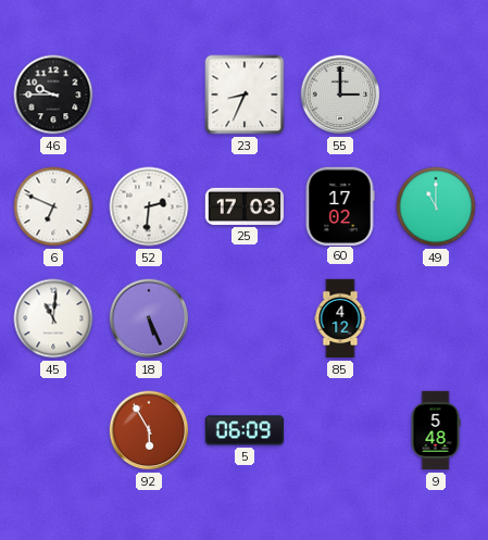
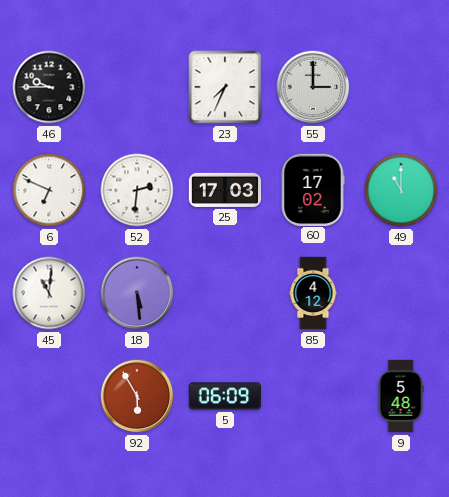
23: 8:34 -> 7:34 (225, 87)
18: 5:26 -> 5:29 (137, 293)
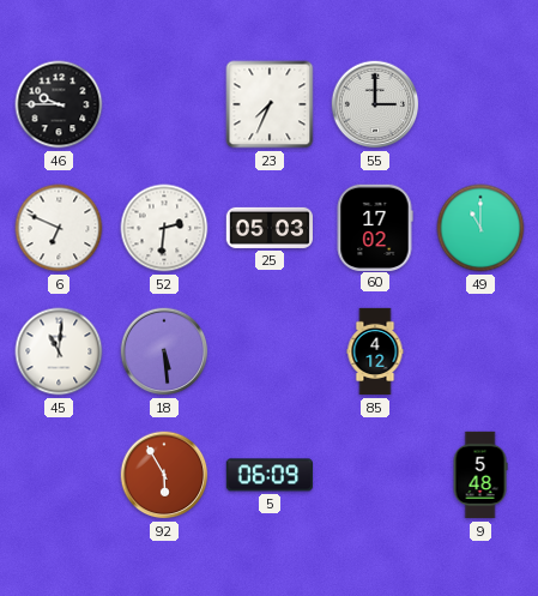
25: 17:03 -> 05:03 (268, 228)
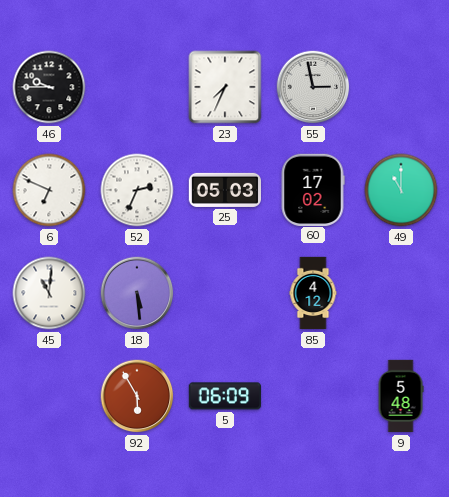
55: 3:00 -> 2:58 (313, 87)
52: 2:31 -> 2:34 (137, 190)
